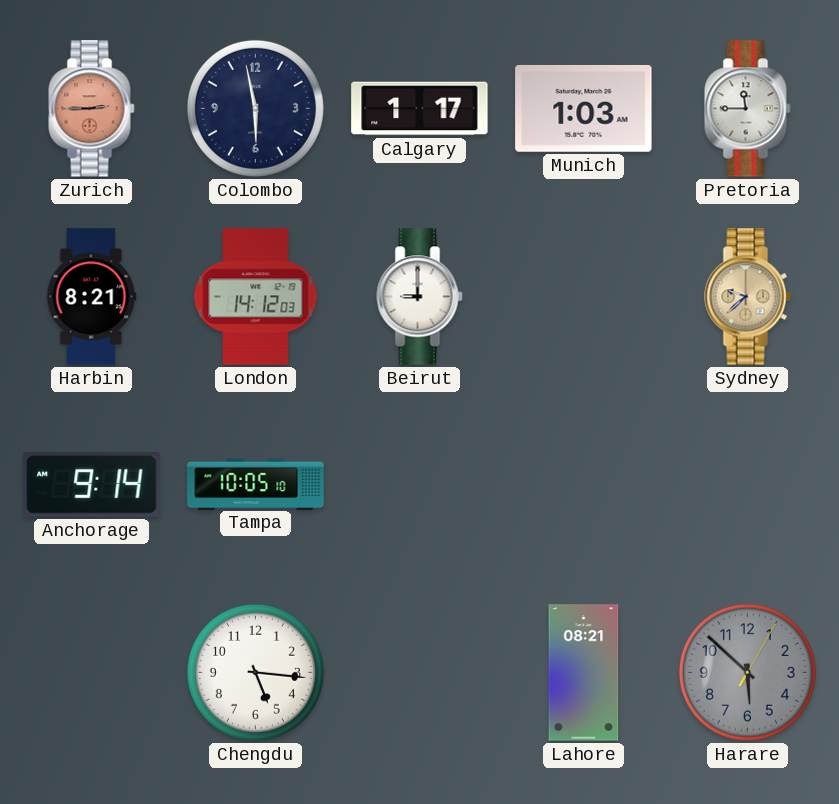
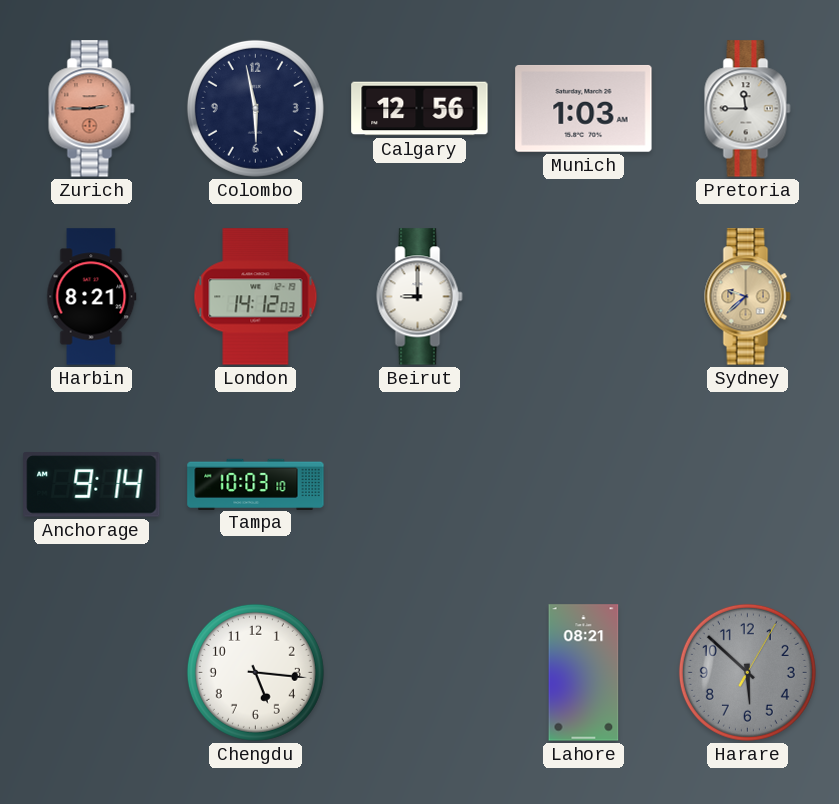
Calgary: 1:17 -> 12:56 (420, 109)
Tampa: 10:05 -> 10:03 (256, 484)
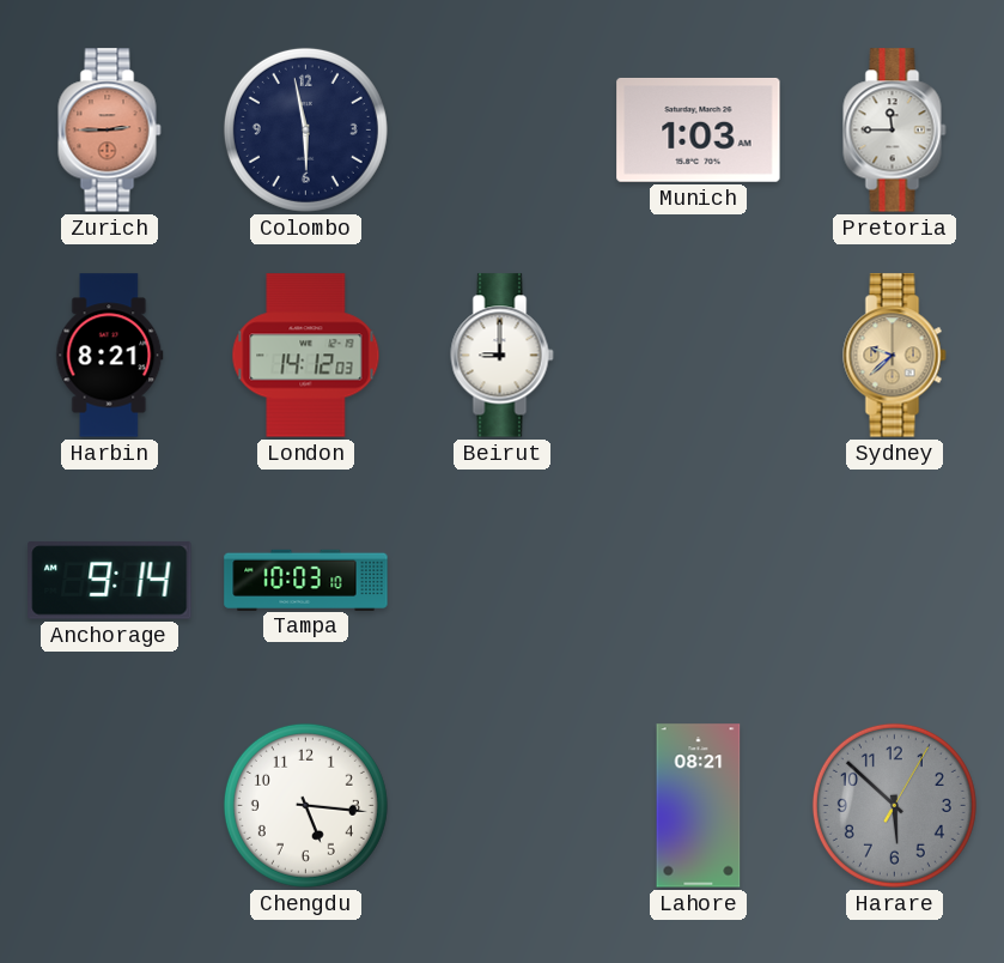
Calgary: 12:56 -> none (420, 109)
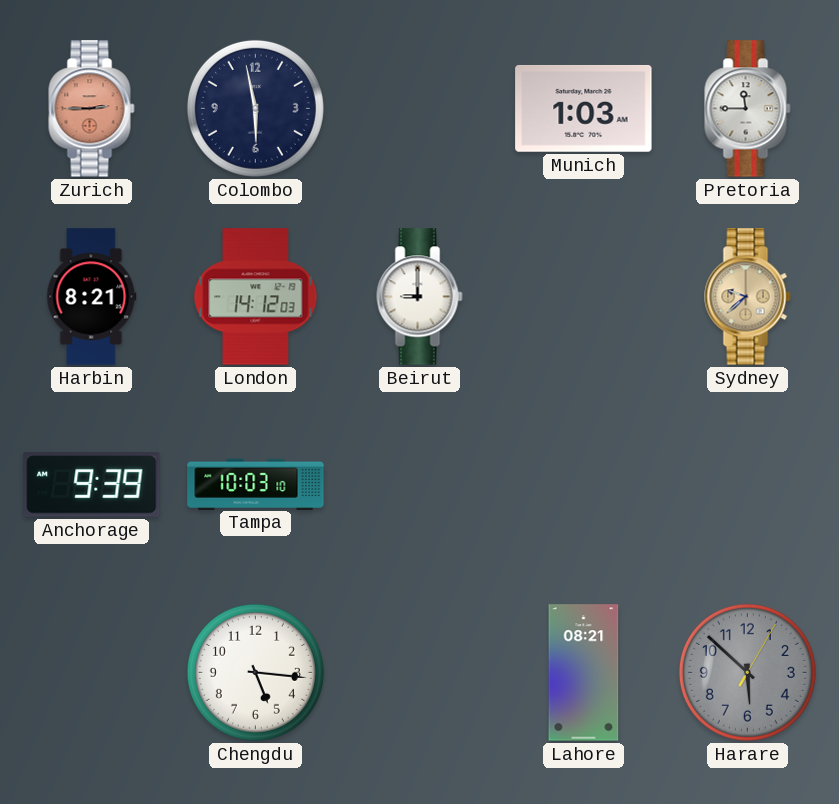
Anchorage: 9:14 -> 9:39 (92, 485)
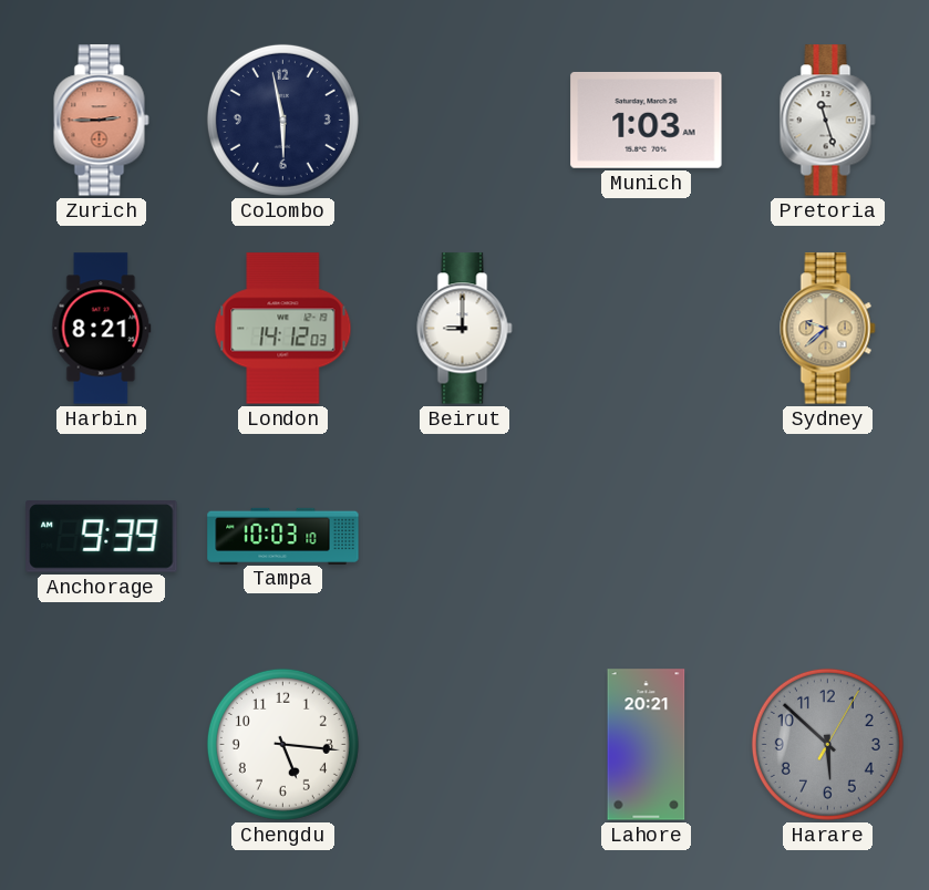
Pretoria: 11:45 -> 11:27 (828, 121)
Lahore: 08:21 -> 20:21 (647, 745)
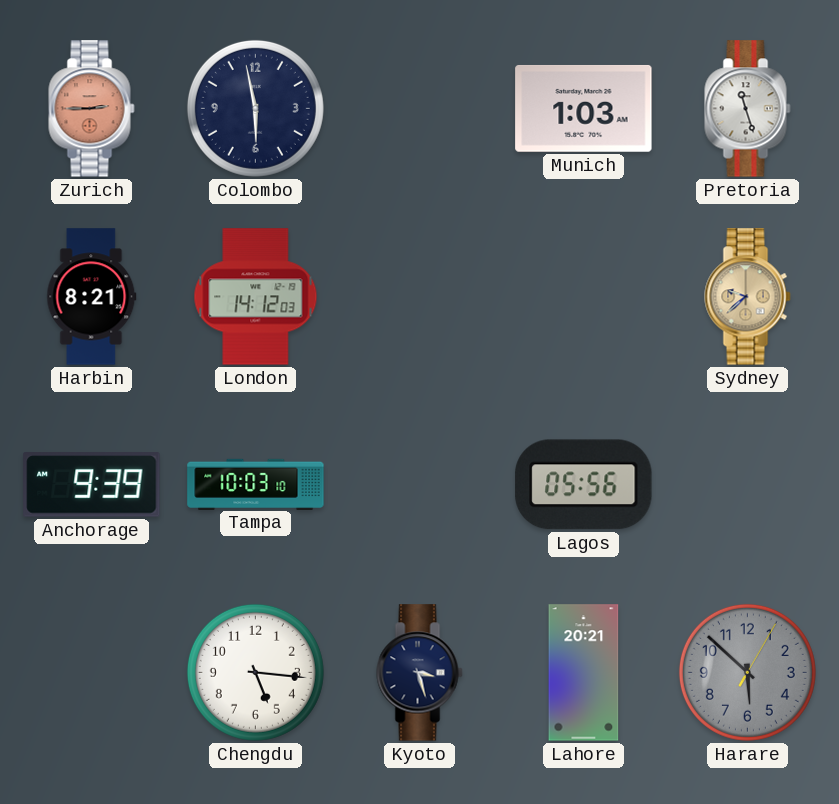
Beirut: 9:00 -> none (465, 329)
Lagos: none -> 05:56 (584, 485)
Kyoto: none -> 3:27 (420, 673)
